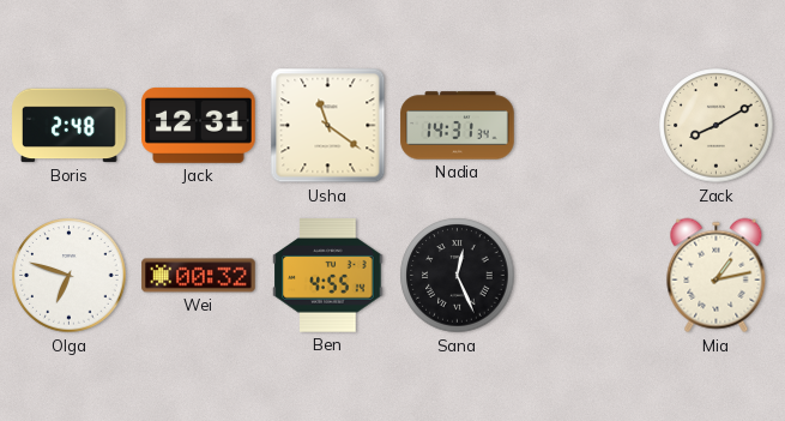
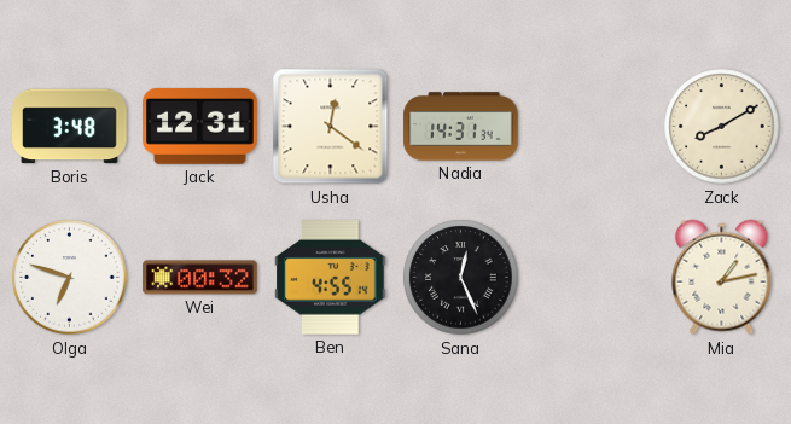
Boris: 2:48 -> 3:48 (70, 127)
Usha: 11:21 -> 12:21 (331, 127)
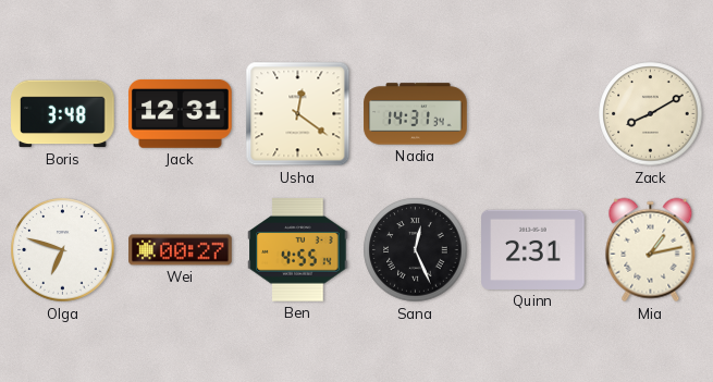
Wei: 00:32 -> 00:27 (181, 250)
Quinn: none -> 2:31 (533, 249)
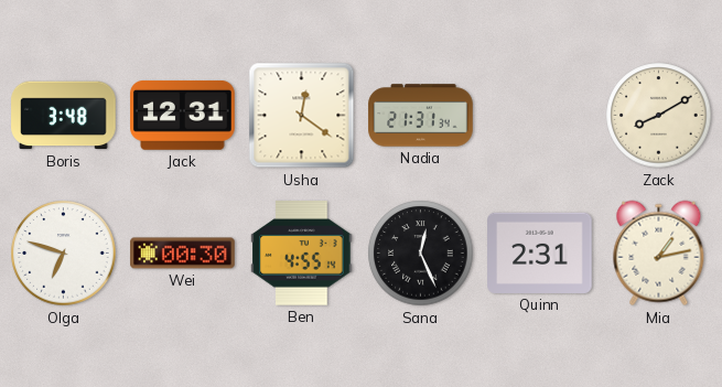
Nadia: 14:31 -> 21:31 (421, 116)
Wei: 00:27 -> 00:30 (183, 254)
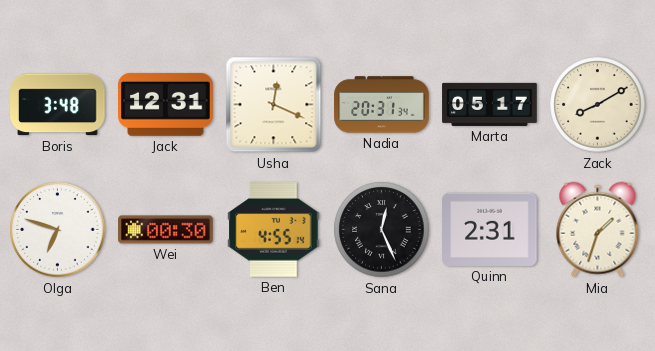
Usha: 12:21 -> 12:19 (274, 105)
Nadia: 21:31 -> 20:31 (382, 105)
Marta: none -> 05:17 (490, 104)
Mia: 1:13 -> 1:33 (598, 230)
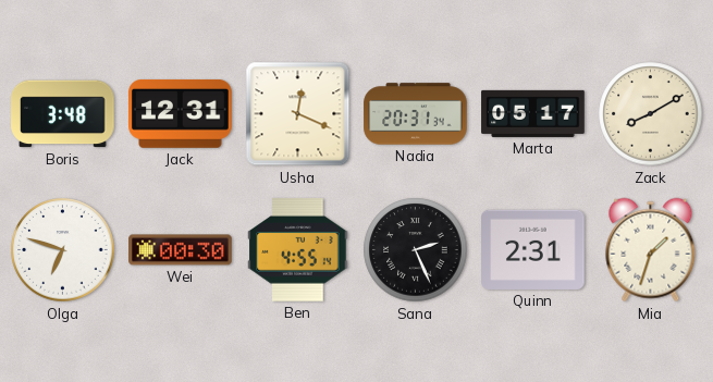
Sana: 12:26 -> 2:26 (416, 250)
